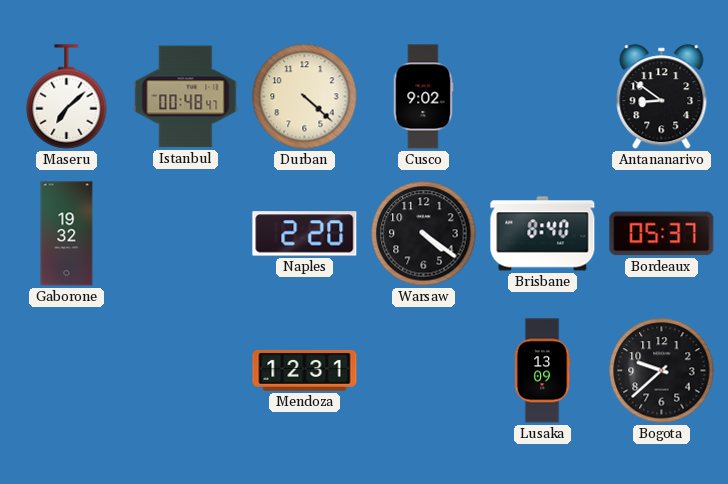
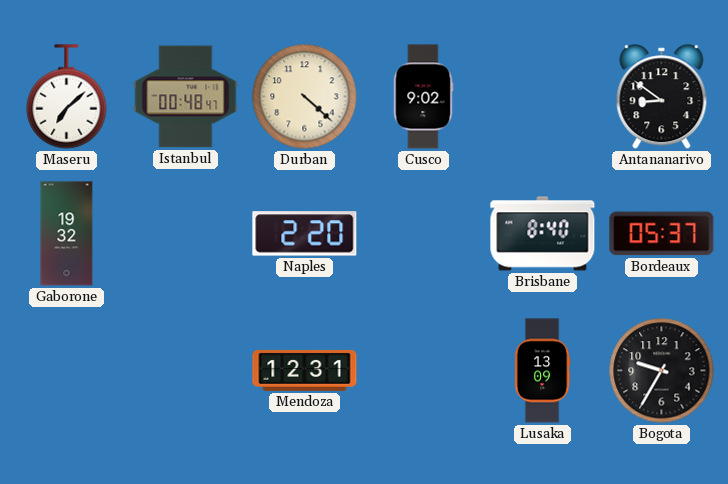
Warsaw: 4:21 -> none (424, 234)
Bogota: 9:38 -> 9:35 (662, 371)
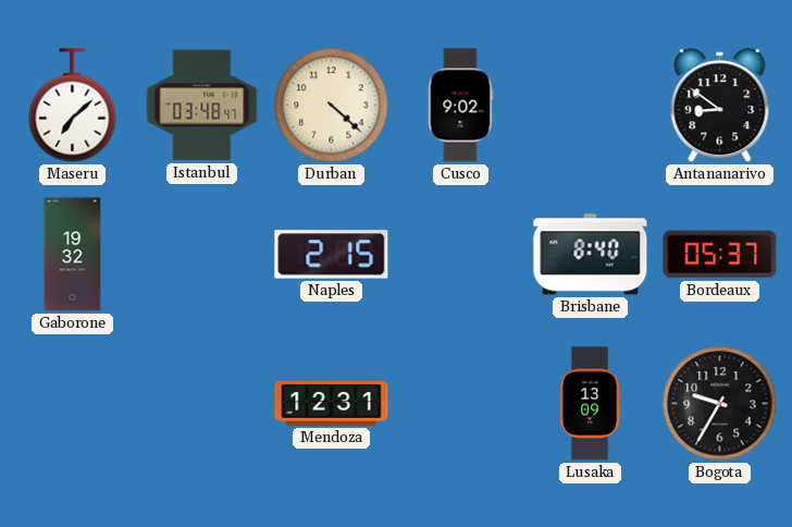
Istanbul: 00:48 -> 03:48 (202, 106)
Naples: 2:20 -> 2:15 (332, 255)
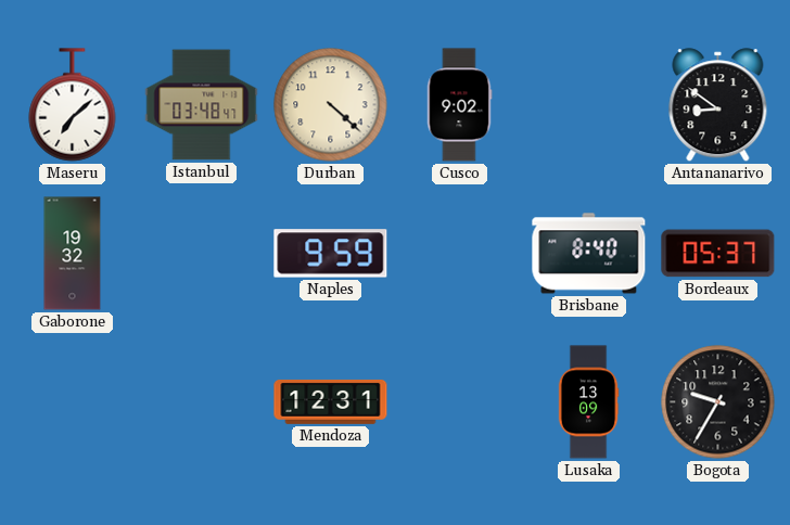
Naples: 2:15 -> 9:59 (331, 254)
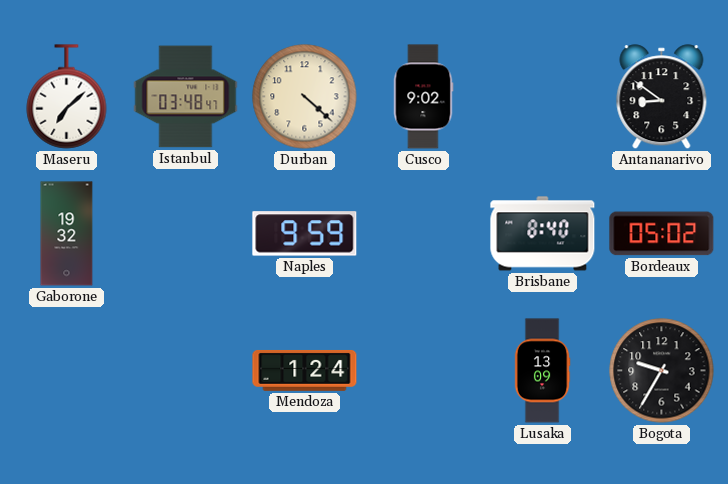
Bordeaux: 05:37 -> 05:02 (662, 234)
Mendoza: 12:31 -> 1:24 (305, 370)
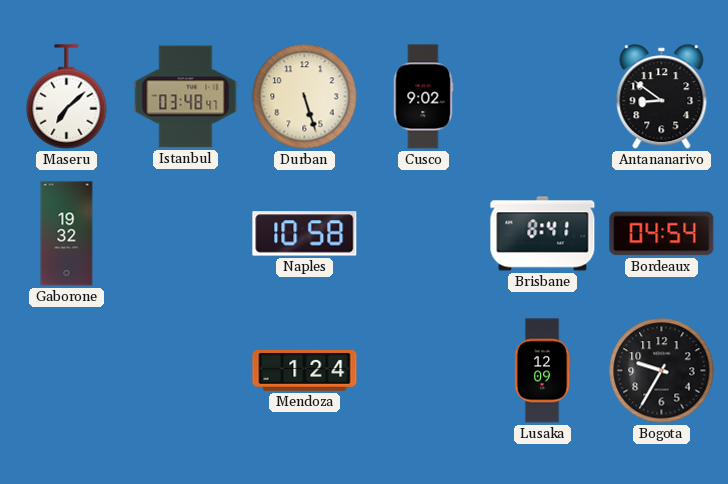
Durban: 4:22 -> 5:27 (305, 97)
Naples: 9:59 -> 10:58 (305, 234)
Brisbane: 8:40 -> 8:41 (543, 234)
Bordeaux: 05:02 -> 04:54 (662, 234)
Lusaka: 13:09 -> 12:09 (542, 371)
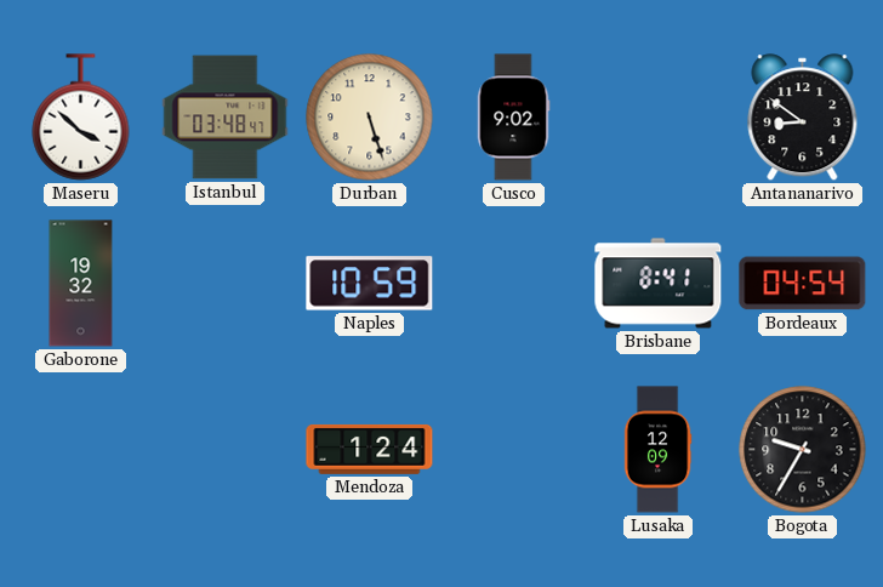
Maseru: 7:08 -> 3:52 (81, 118)
Naples: 10:58 -> 10:59 (370, 284)
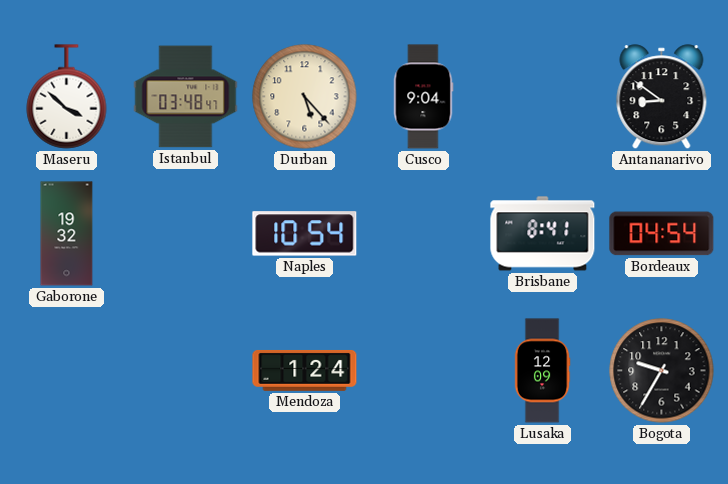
Durban: 5:27 -> 5:23 (305, 97)
Cusco: 9:02 -> 9:04 (423, 97)
Naples: 10:59 -> 10:54 (305, 234)
